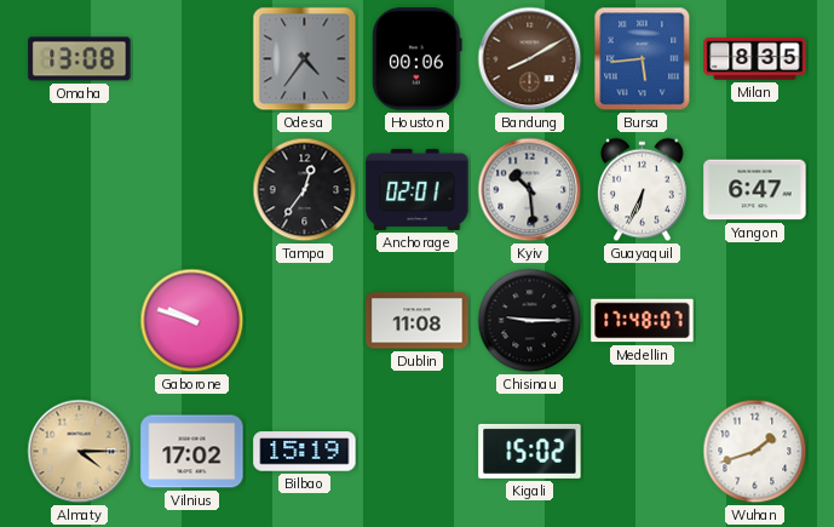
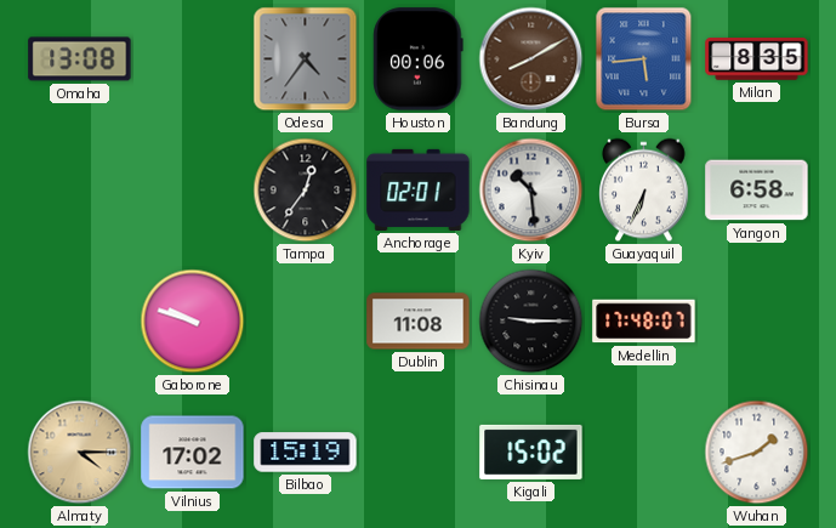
Yangon: 6:47 -> 6:58 (757, 191)
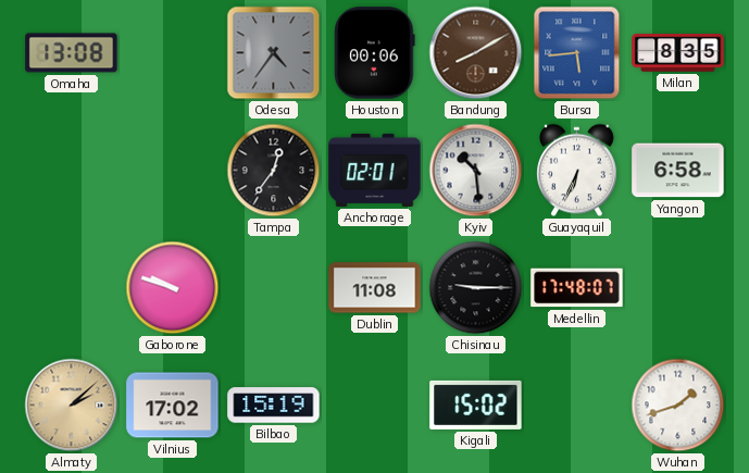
Almaty: 4:15 -> 2:08 (72, 406)
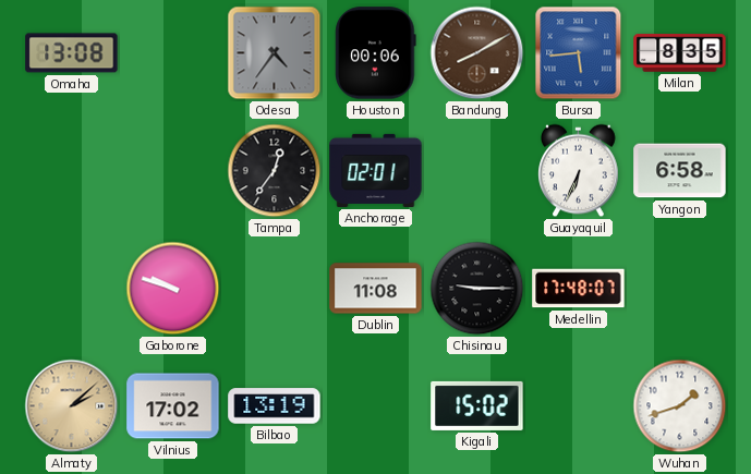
Kyiv: 10:29 -> none (476, 171)
Bilbao: 15:19 -> 13:19 (275, 406)
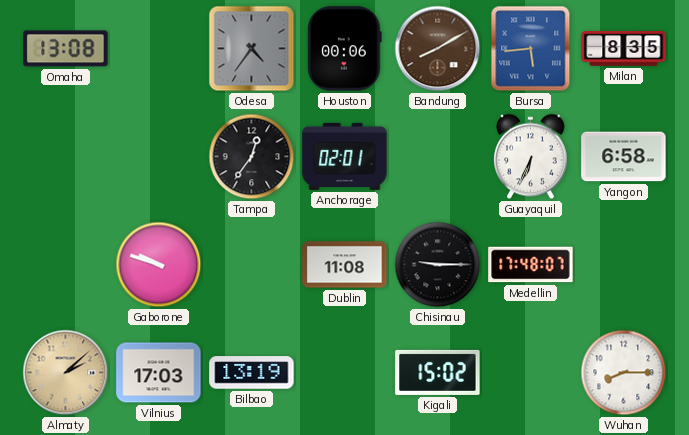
Vilnius: 17:02 -> 17:03 (159, 373)
Wuhan: 1:42 -> 8:15 (624, 373)
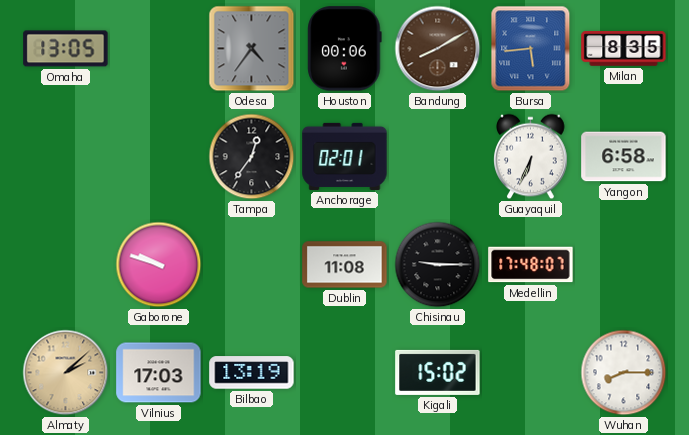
Omaha: 13:08 -> 13:05 (66, 49)
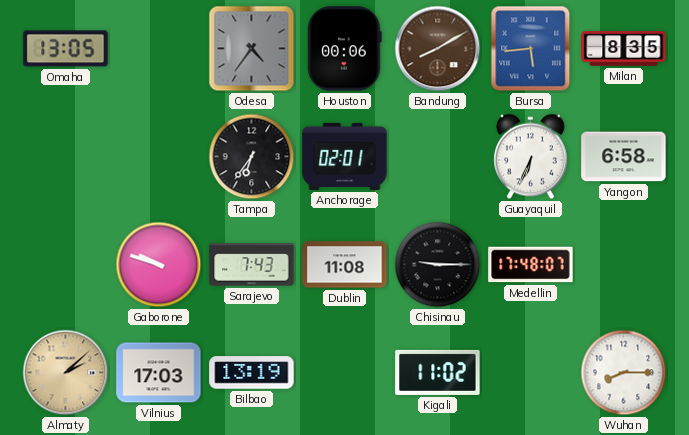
Tampa: 12:36 -> 6:36 (252, 157)
Sarajevo: none -> 7:43 (252, 265)
Kigali: 15:02 -> 11:02 (438, 372)
